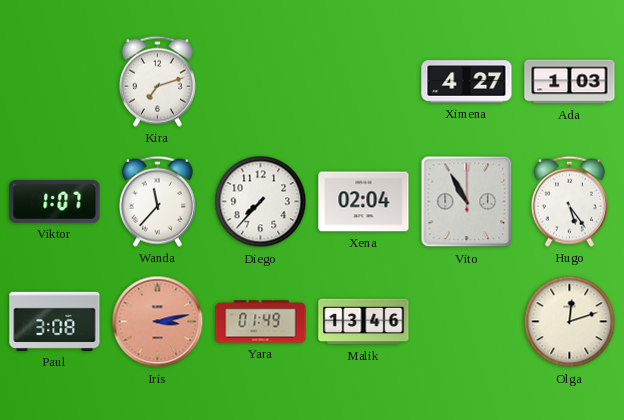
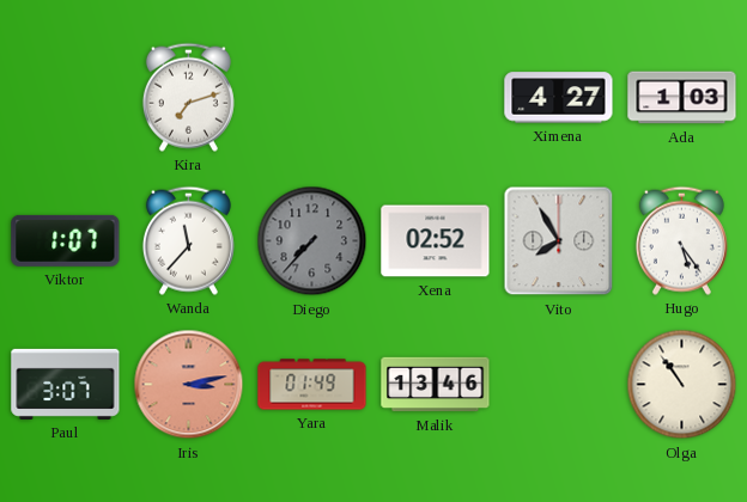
Diego dial: white -> grey (312, 241)
Xena: 02:04 -> 02:52 (436, 241)
Vito: 10:55 -> 7:55 (559, 241)
Paul: 3:08 -> 3:07 (66, 384)
Olga: 12:12 -> 10:54 (682, 385)
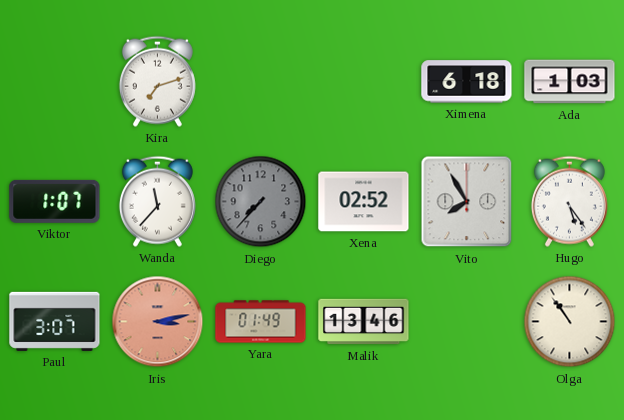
Ximena: 4:27 -> 6:18 (467, 82)
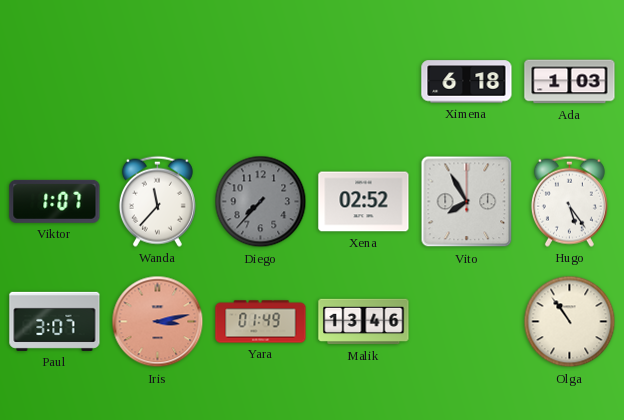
Kira: 7:12 -> none (157, 81)
